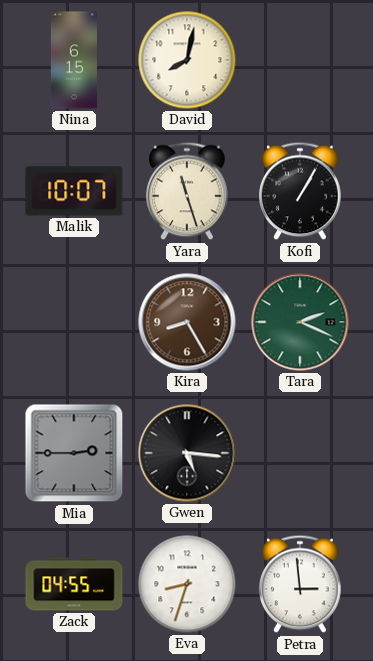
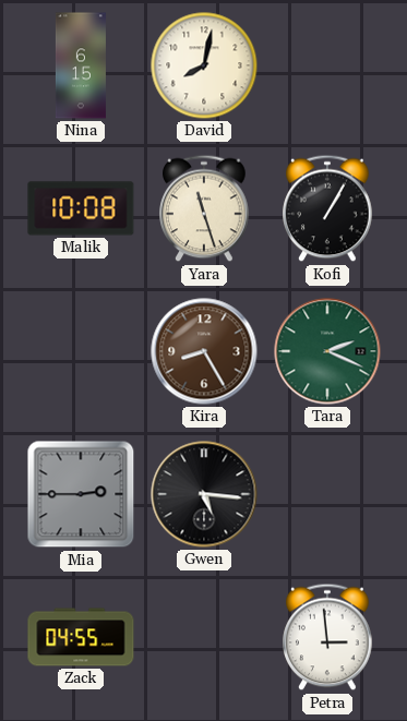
Malik: 10:07 -> 10:08 (81, 208)
Eva: 8:33 -> none (187, 584)
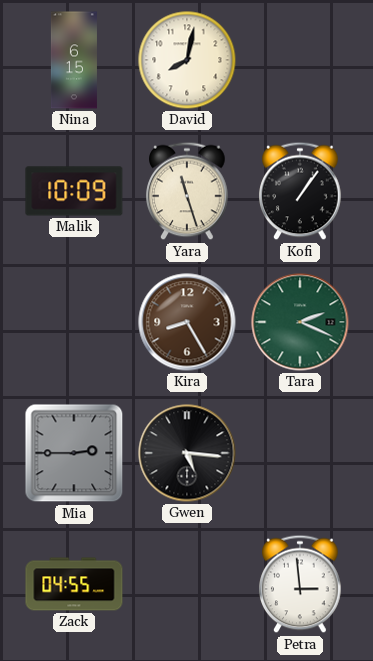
Malik: 10:08 -> 10:09 (74, 191)
Kofi: 1:05 -> 1:06 (300, 191)
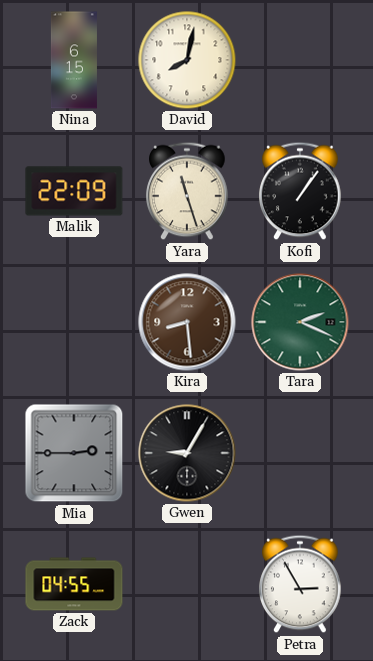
Malik: 10:09 -> 22:09 (74, 191)
Kira: 8:25 -> 8:29 (187, 322)
Gwen: 5:16 -> 9:05 (187, 453)
Petra: 2:59 -> 2:55 (300, 584)
